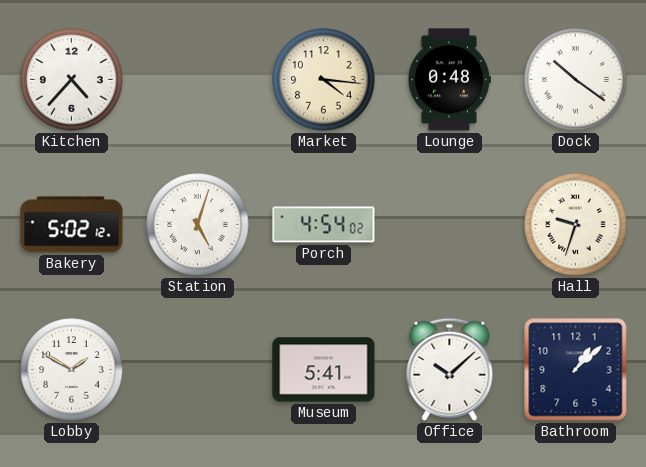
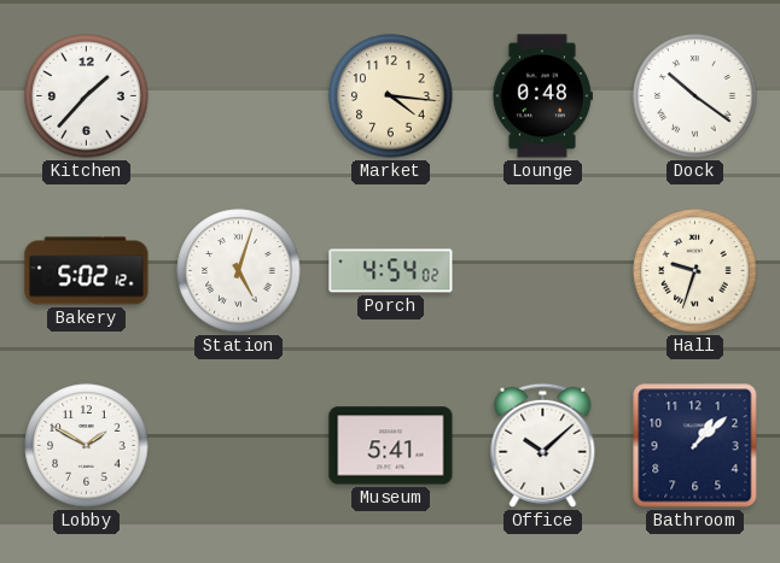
Kitchen: 4:37 -> 1:37 (87, 96)
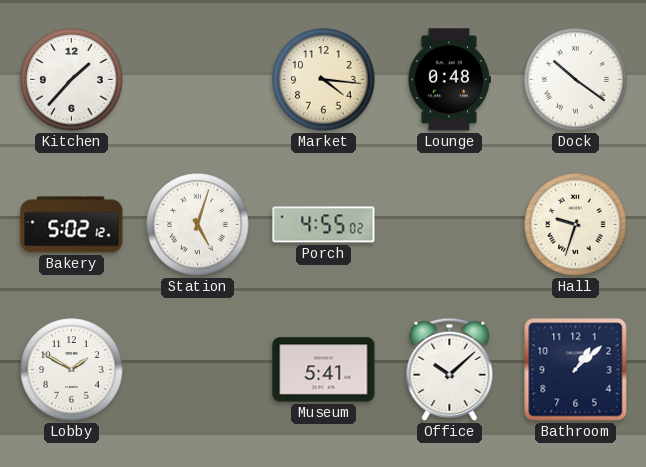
Porch: 4:54 -> 4:55 (324, 225)
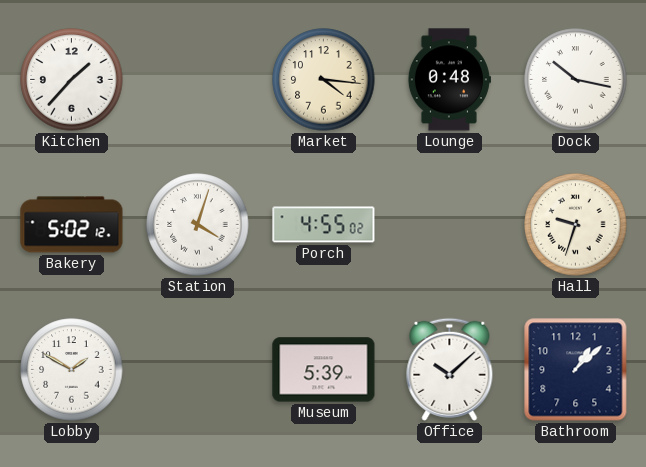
Dock: 10:21 -> 10:17 (576, 80)
Station: 5:03 -> 4:03 (198, 225)
Museum: 5:41 -> 5:39 (324, 370)
